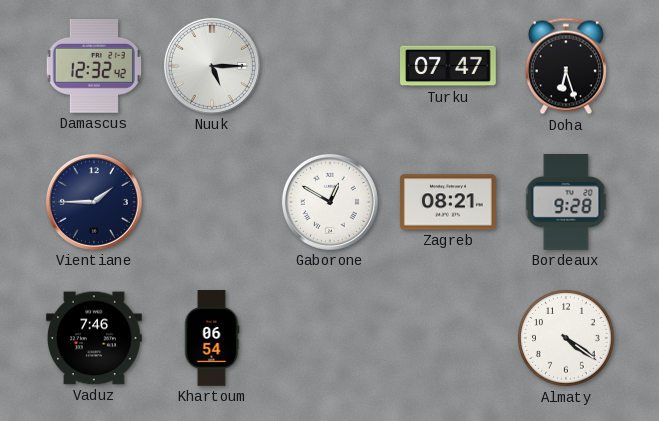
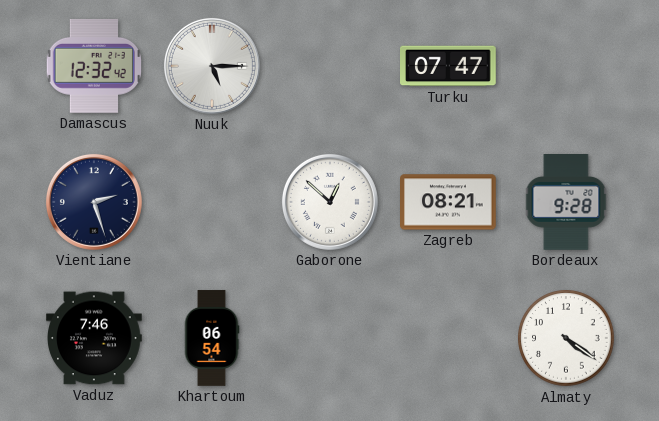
Doha: 6:27 -> none (566, 66)
Vientiane: 1:45 -> 2:27 (94, 202)
Gaborone: 12:50 -> 12:52 (330, 202)
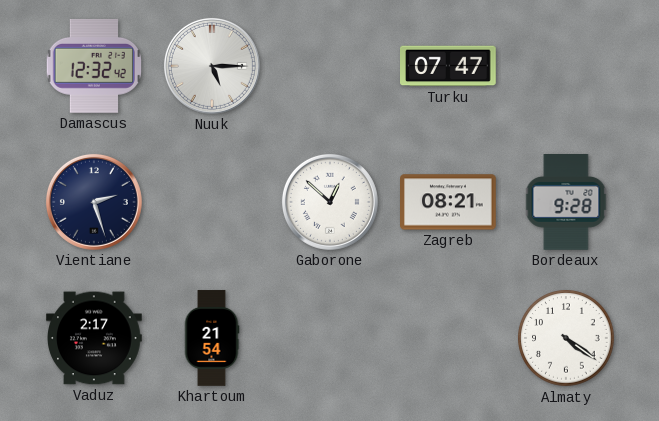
Vaduz: 7:46 -> 2:17 (95, 338)
Khartoum: 06:54 -> 21:54 (212, 338)
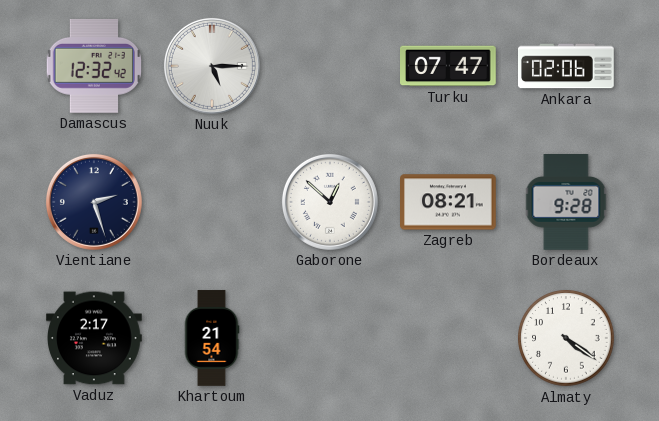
Ankara: none -> 02:06 (567, 66)
